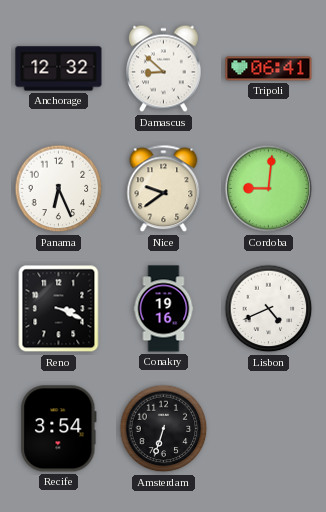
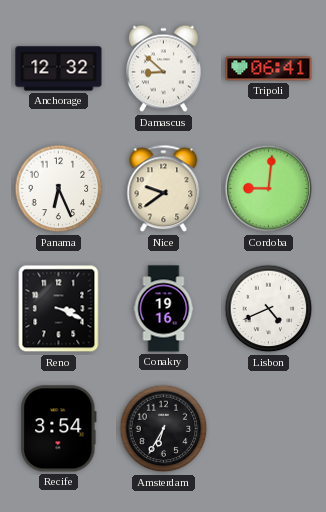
Amsterdam: 6:33 -> 6:35 (164, 429)
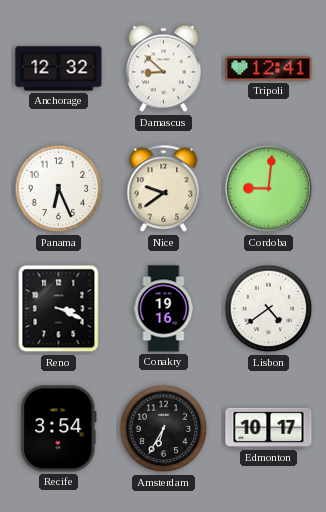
Tripoli: 06:41 -> 12:41 (269, 69)
Lisbon: 4:41 -> 4:39 (269, 309)
Edmonton: none -> 10:17 (269, 428)
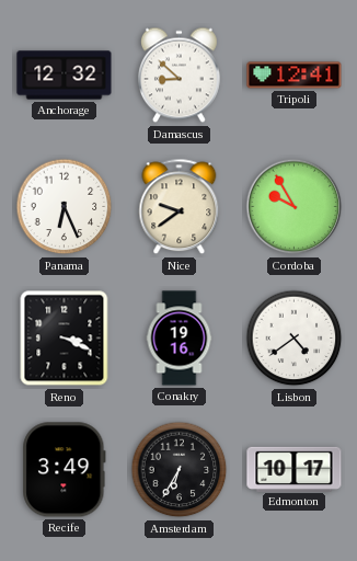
Cordoba: 9:01 -> 9:55 (295, 207)
Recife: 3:54 -> 3:49 (65, 470)
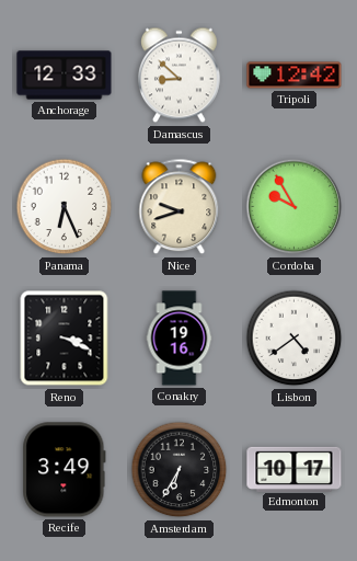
Anchorage: 12:32 -> 12:33 (65, 76)
Tripoli: 12:41 -> 12:42 (295, 76)
Nice: 9:39 -> 9:42 (180, 207)
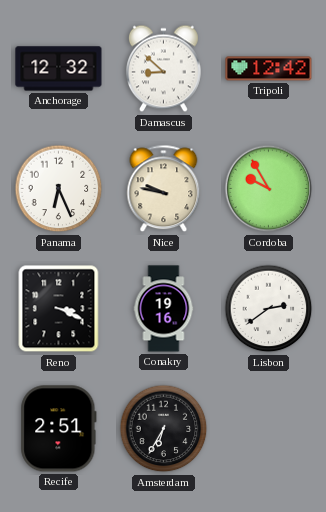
Anchorage: 12:33 -> 12:32 (59, 69)
Nice: 9:42 -> 9:47 (164, 189)
Lisbon: 4:39 -> 2:39 (269, 309)
Recife: 3:49 -> 2:51 (59, 429)
Edmonton: 10:17 -> none (295, 469)
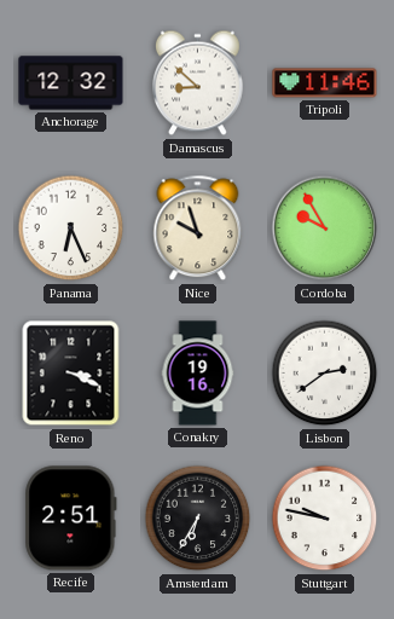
Tripoli: 12:42 -> 11:46 (325, 83)
Nice: 9:47 -> 9:57 (198, 228)
Stuttgart: none -> 9:47 (325, 519)
